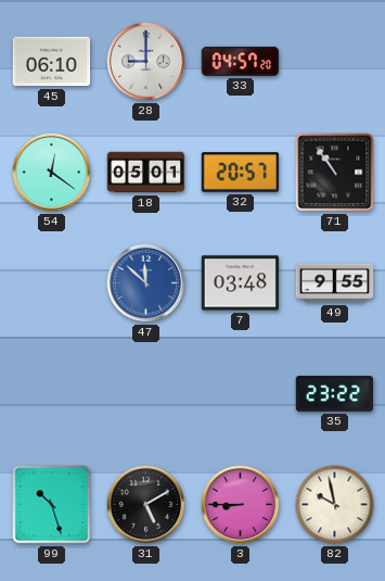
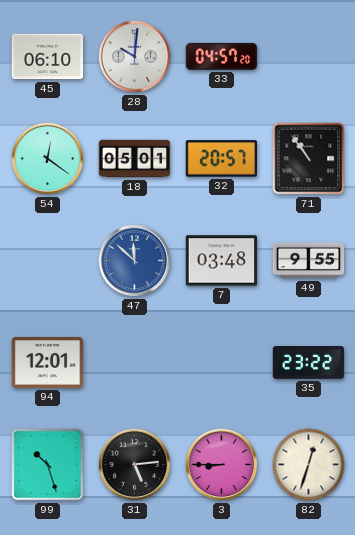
28: 9:00 -> 10:01 (135, 57)
94: none -> 12:01 (48, 362)
31: 5:10 -> 5:14 (135, 465)
82: 9:58 -> 12:33 (309, 465)
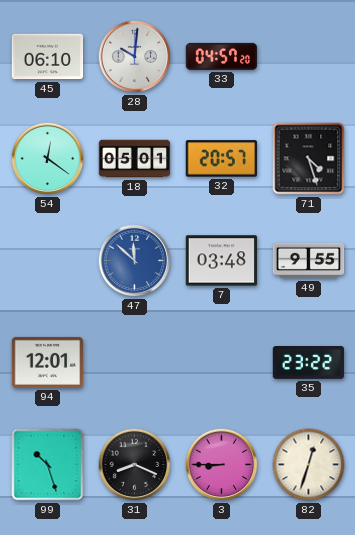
71: 10:54 -> 4:27 (309, 159)
31: 5:14 -> 8:19 (135, 465)
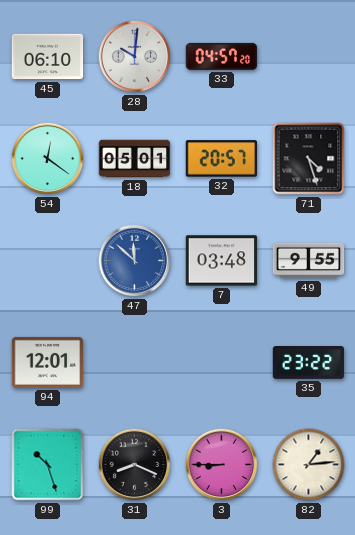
82: 12:33 -> 1:14 (309, 465)
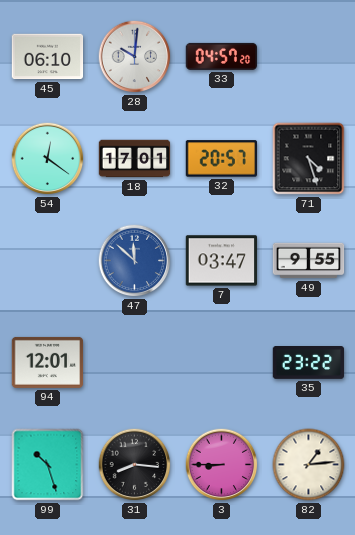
18: 05:01 -> 17:01 (135, 159)
7: 03:48 -> 03:47 (222, 261)
31: 8:19 -> 8:16 (135, 465)
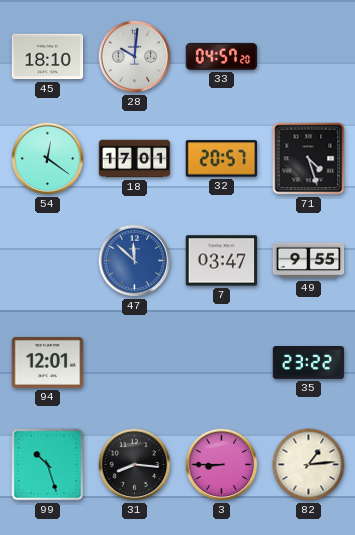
45: 06:10 -> 18:10 (48, 57)
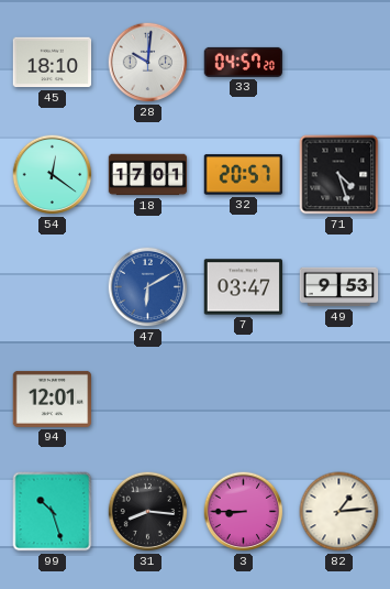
47: 11:52 -> 6:10 (148, 287)
49: 9:55 -> 9:53 (339, 287)
35: 23:22 -> none (309, 363)
